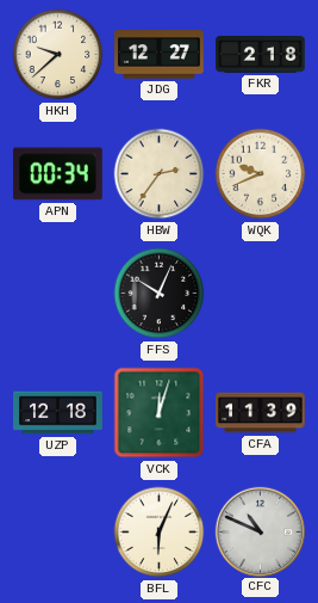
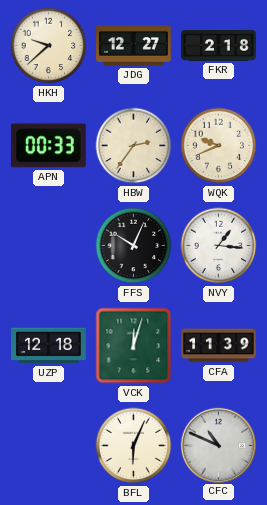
APN: 00:34 -> 00:33 (48, 146)
NVY: none -> 1:16 (219, 246)
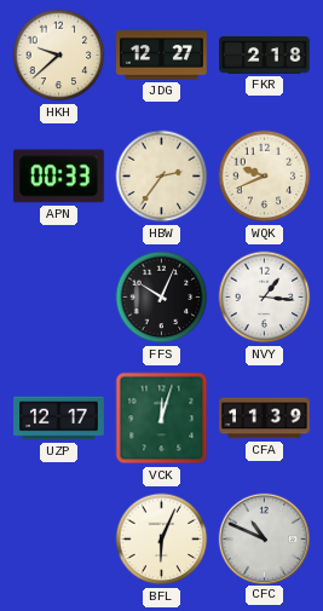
UZP: 12:18 -> 12:17 (59, 419)
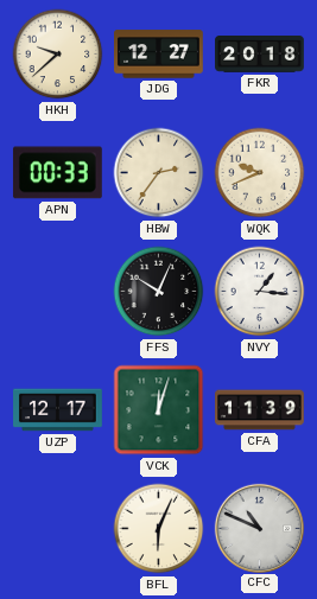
FKR: 2:18 -> 20:18 (260, 55)
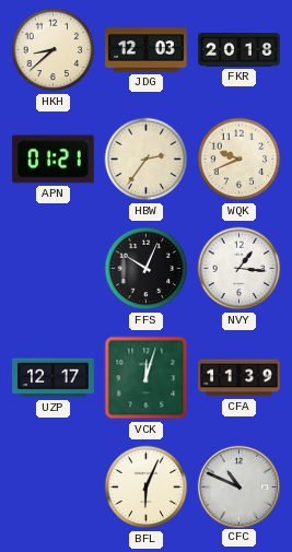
HKH: 9:38 -> 8:38 (54, 50)
JDG: 12:27 -> 12:03 (147, 50)
APN: 00:33 -> 01:21 (52, 160)
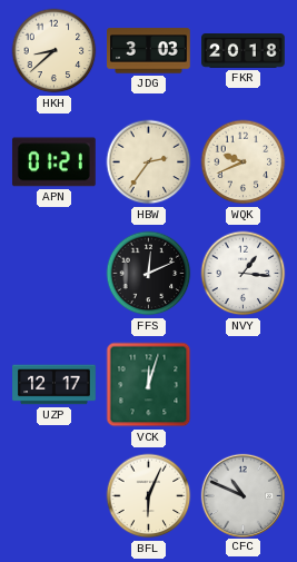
JDG: 12:03 -> 3:03 (149, 51)
FFS: 10:04 -> 12:11 (149, 274)
CFA: 11:39 -> none (240, 378)
